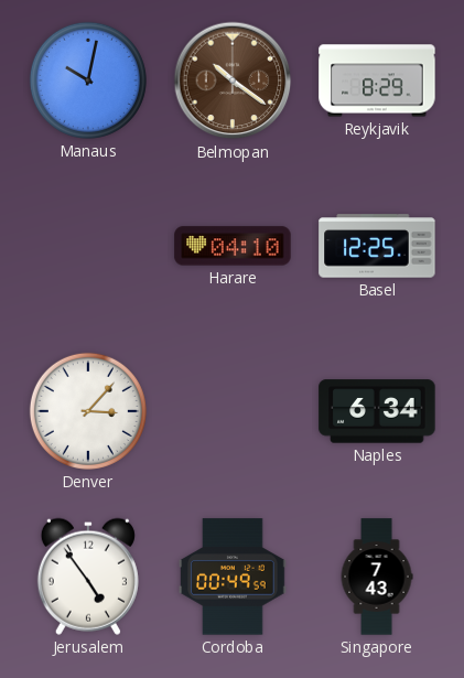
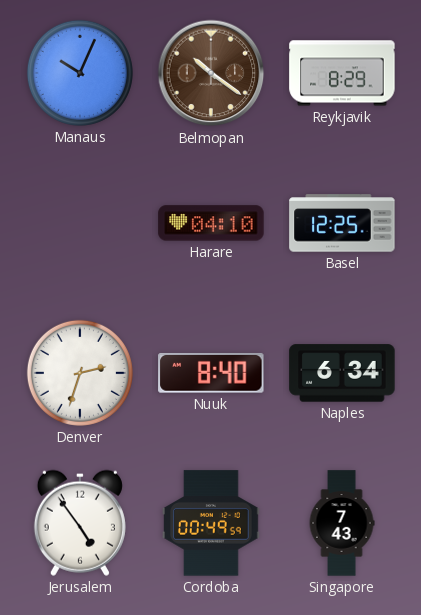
Manaus: 10:02 -> 10:04 (80, 73)
Denver: 3:07 -> 2:33 (80, 373)
Nuuk: none -> 8:40 (211, 373)
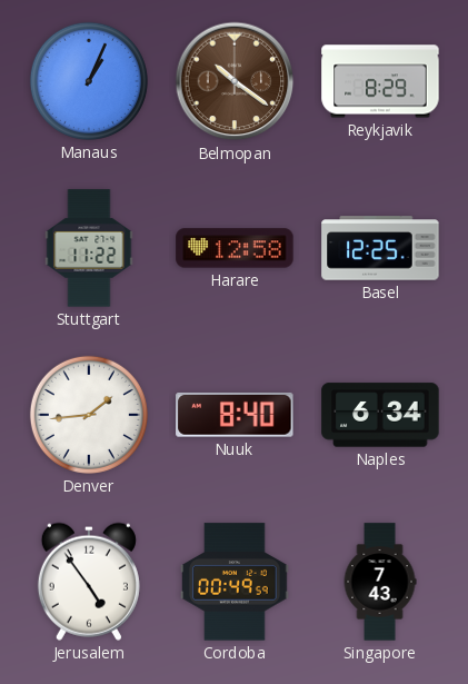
Manaus: 10:04 -> 1:04 (89, 81)
Stuttgart: none -> 11:22 (89, 248)
Harare: 04:10 -> 12:58 (235, 248)
Denver: 2:33 -> 1:44 (89, 415)
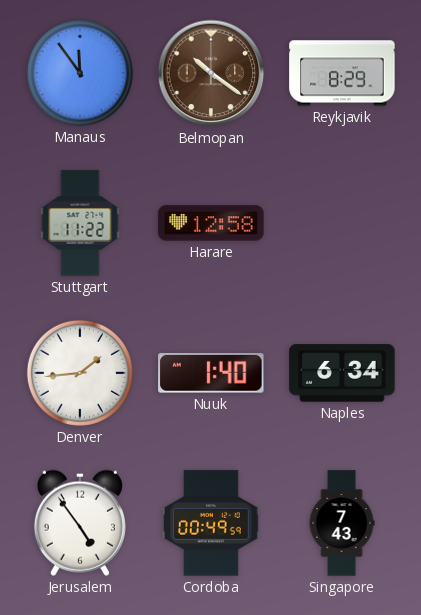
Manaus: 1:04 -> 11:54 (80, 73)
Basel: 12:25 -> none (380, 248)
Nuuk: 8:40 -> 1:40 (211, 373)
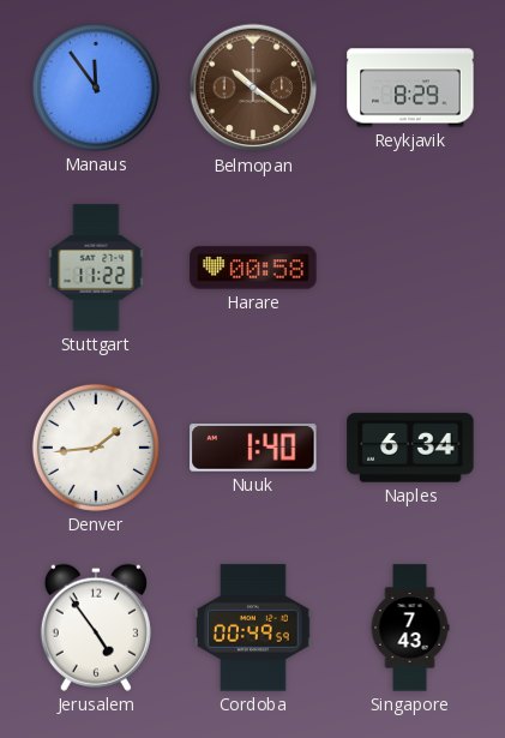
Harare: 12:58 -> 00:58 (253, 268)
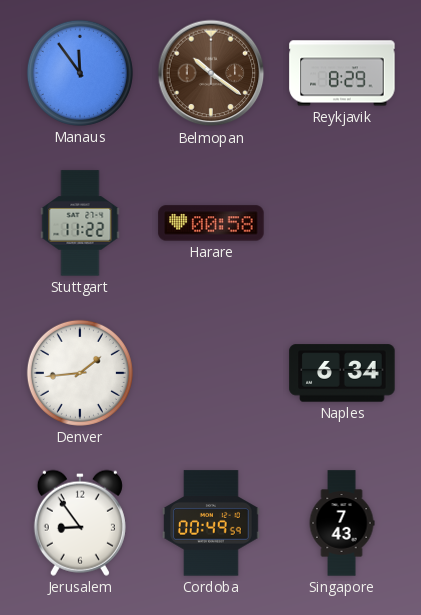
Nuuk: 1:40 -> none (253, 448)
Jerusalem: 4:54 -> 8:54 (80, 523)
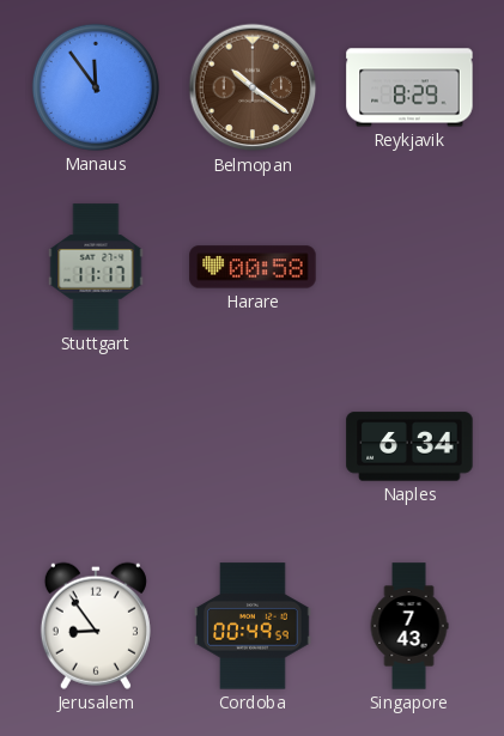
Stuttgart: 11:22 -> 11:17 (96, 267)
Denver: 1:44 -> none (80, 373)
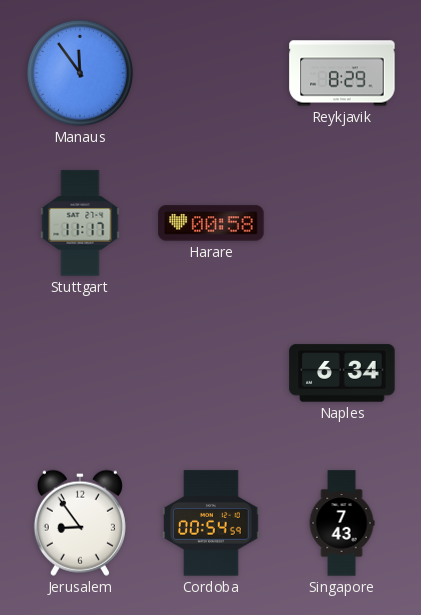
Belmopan: 10:21 -> none (253, 87)
Cordoba: 00:49 -> 00:54 (212, 523)
